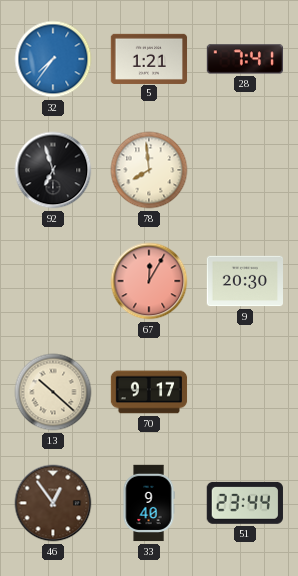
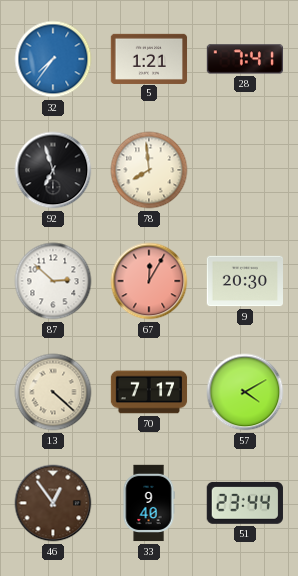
87: none -> 2:52 (53, 281)
13: 10:22 -> 4:22 (53, 392)
70: 9:17 -> 7:17 (149, 392)
57: none -> 4:10 (245, 392)
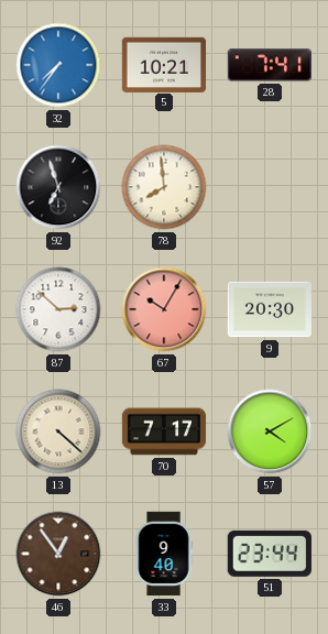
5: 1:21 -> 10:21 (164, 64)
67: 12:05 -> 10:05 (164, 309)
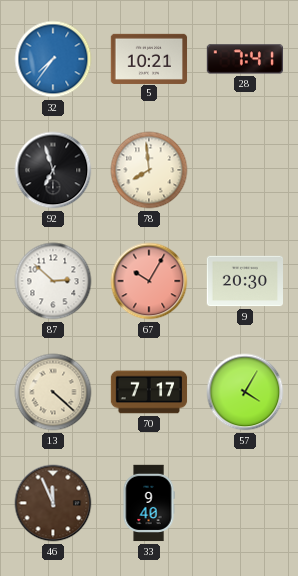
57: 4:10 -> 4:05 (245, 392)
46: 12:54 -> 11:56 (53, 503)
51: 23:44 -> none (270, 554)
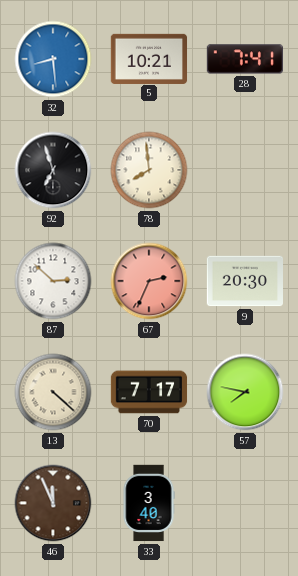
32: 7:36 -> 8:29 (53, 59)
67: 10:05 -> 2:34 (149, 281)
57: 4:05 -> 7:47 (245, 392)
33: 9:40 -> 3:40 (149, 503)
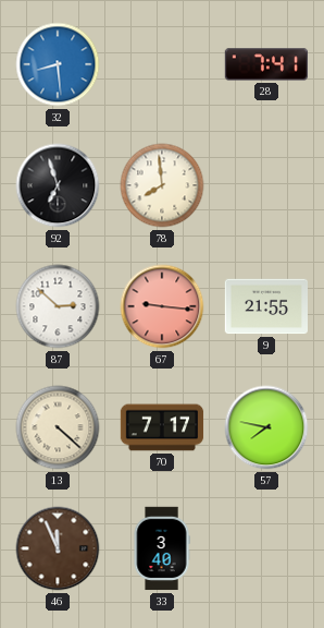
5: 10:21 -> none (149, 58)
67: 2:34 -> 9:16 (162, 306)
9: 20:30 -> 21:55 (265, 306)
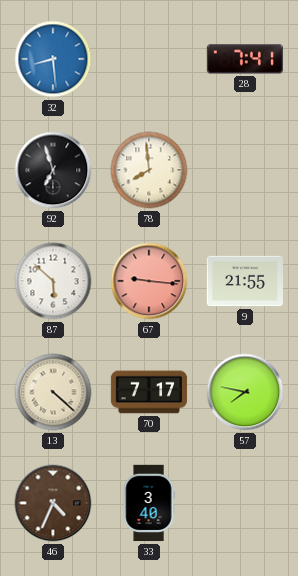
87: 2:52 -> 5:52 (53, 281)
46: 11:56 -> 4:34 (53, 503)
